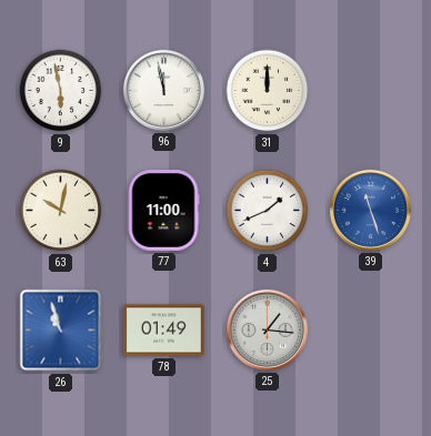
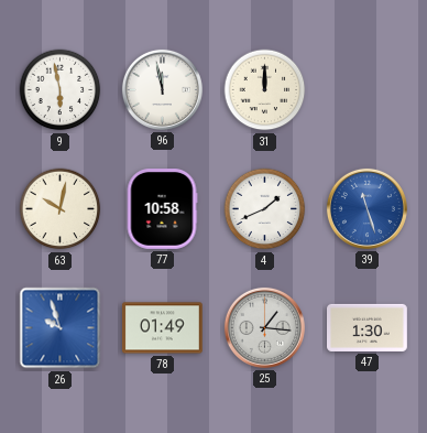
77: 11:00 -> 10:58 (162, 209)
26: 10:57 -> 9:57 (61, 328)
47: none -> 1:30 (368, 327)
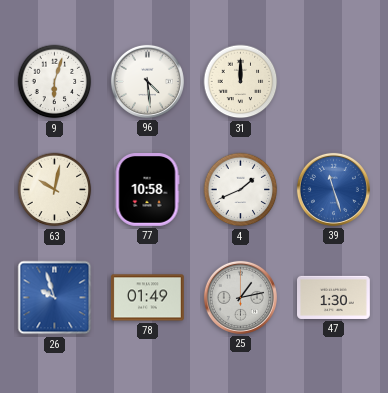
9: 5:58 -> 6:03 (55, 82)
96: 11:58 -> 4:29 (147, 81)
25: 1:16 -> 1:13 (240, 297)
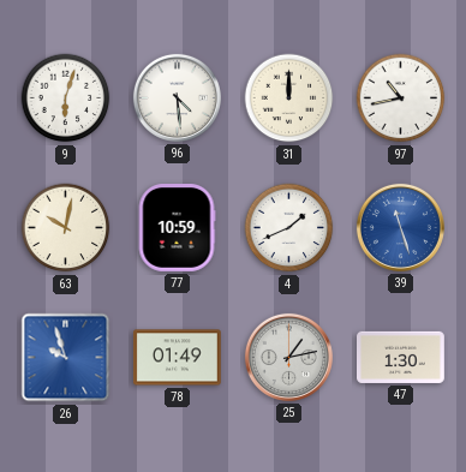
97: none -> 10:43 (401, 98)
77: 10:58 -> 10:59 (177, 228)
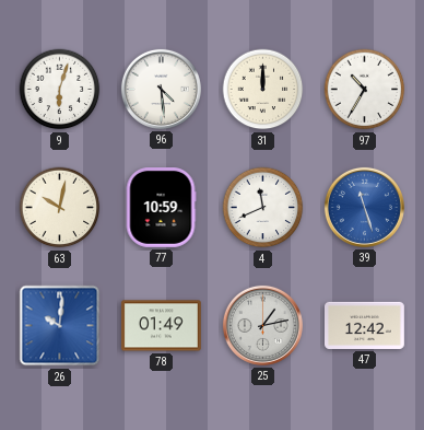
97: 10:43 -> 10:35 (365, 90)
4: 1:41 -> 11:41 (263, 208)
26: 9:57 -> 10:01 (60, 326)
47: 1:30 -> 12:42 (365, 325)
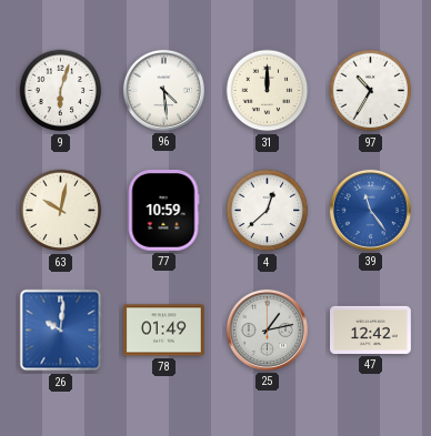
4: 11:41 -> 12:38 (268, 211)
39: 11:27 -> 11:24 (370, 210)
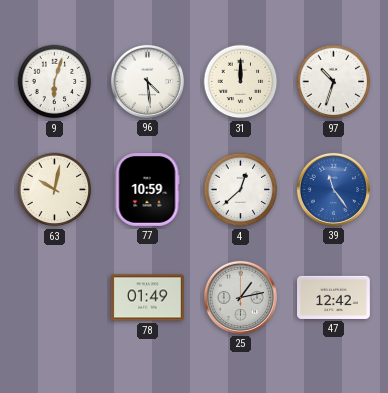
97: 10:35 -> 10:33 (334, 82)
26: 10:01 -> none (61, 331)
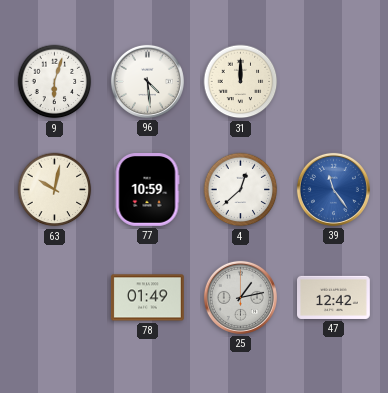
97: 10:33 -> none (334, 82)
